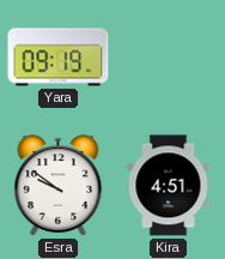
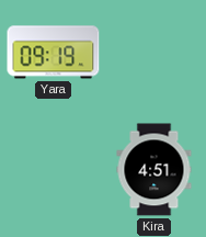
Esra: 9:51 -> none (59, 186)
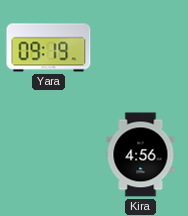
Kira: 4:51 -> 4:56 (141, 155)
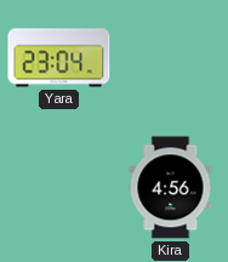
Yara: 09:19 -> 23:04 (59, 58)
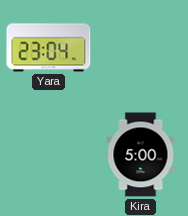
Kira: 4:56 -> 5:00 (141, 155)
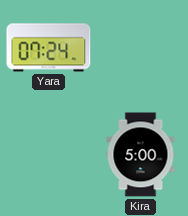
Yara: 23:04 -> 07:24 (49, 48)
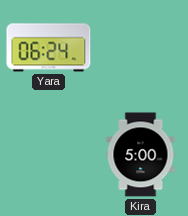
Yara: 07:24 -> 06:24 (49, 48)
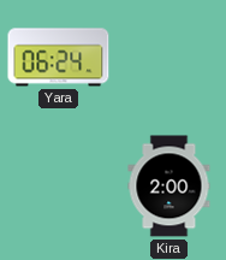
Kira: 5:00 -> 2:00 (169, 187)
